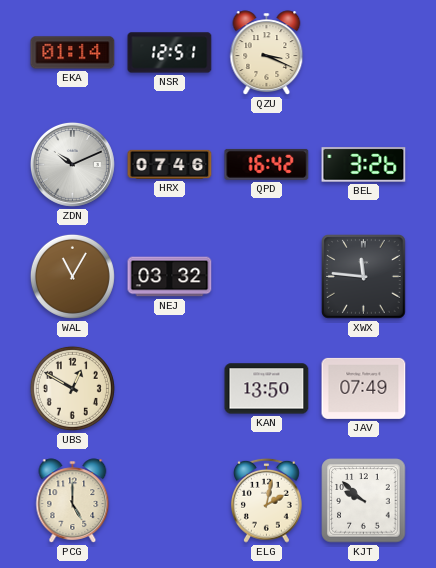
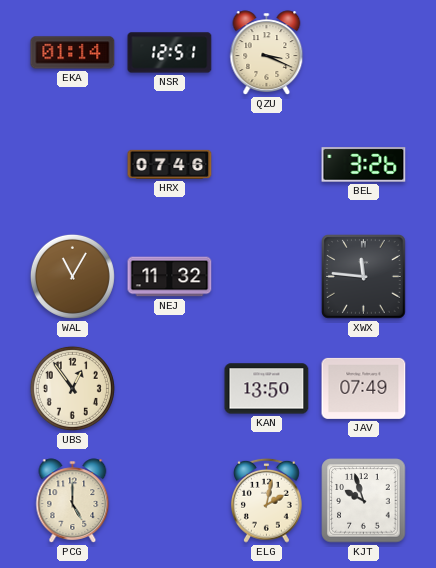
ZDN: 10:11 -> none (72, 164)
QPD: 16:42 -> none (267, 164)
NEJ: 03:32 -> 11:32 (170, 277)
UBS: 12:50 -> 12:54 (72, 388)
KJT: 9:52 -> 9:57 (364, 501)
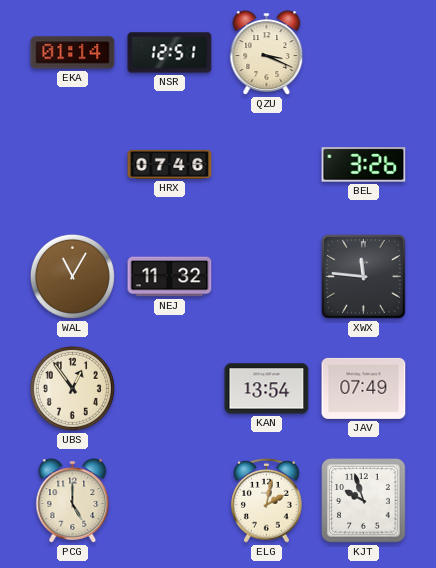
KAN: 13:50 -> 13:54 (267, 389)
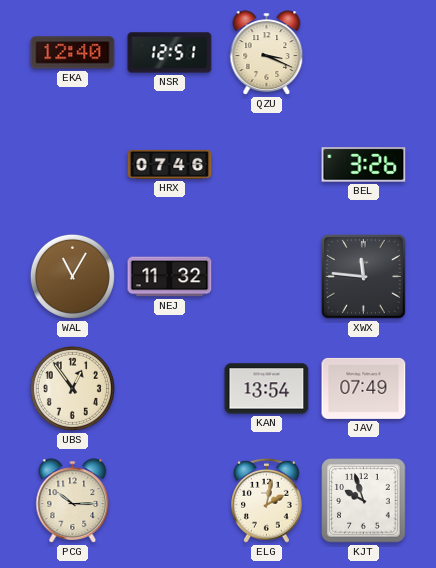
EKA: 01:14 -> 12:40 (73, 53)
PCG: 5:00 -> 10:15 (73, 501)
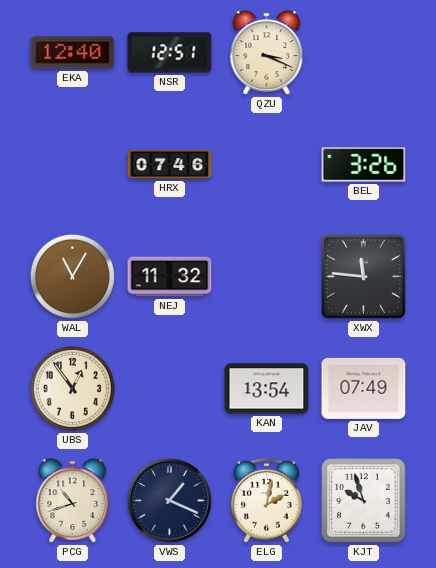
PCG: 10:15 -> 10:42 (73, 501)
VWS: none -> 1:19 (169, 500)
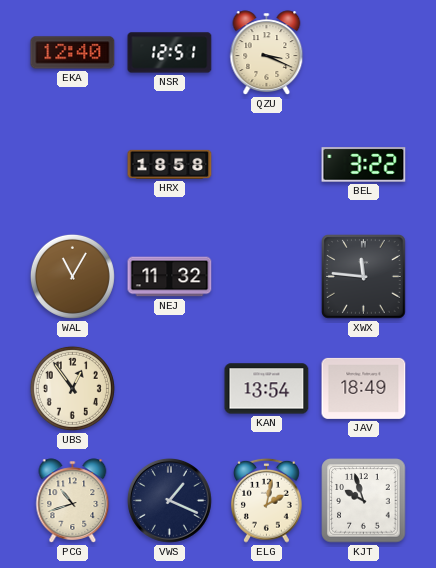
HRX: 07:46 -> 18:58 (170, 164)
BEL: 3:26 -> 3:22 (364, 165)
JAV: 07:49 -> 18:49 (364, 388)
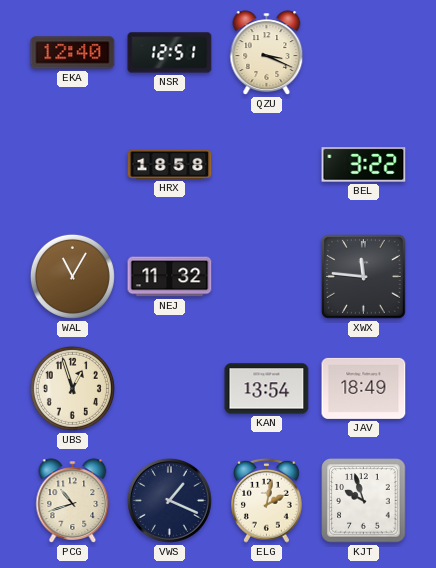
UBS: 12:54 -> 12:57 (72, 388)
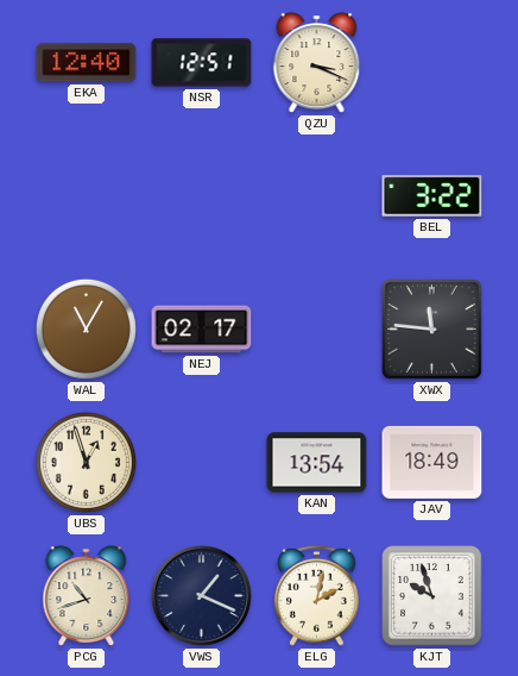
HRX: 18:58 -> none (170, 164)
NEJ: 11:32 -> 02:17 (202, 330)
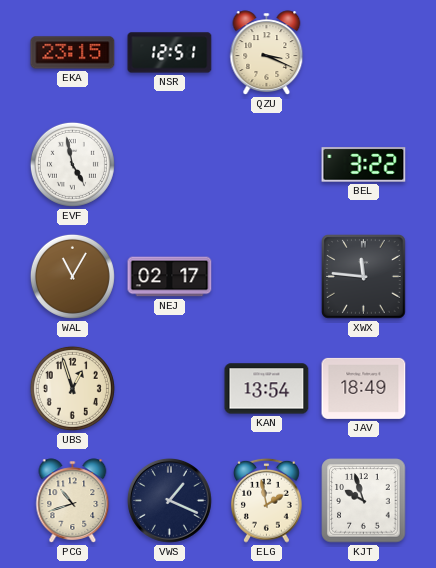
EKA: 12:40 -> 23:15 (73, 53)
EVF: none -> 4:58 (72, 164)
ELG: 2:02 -> 1:58 (267, 500)
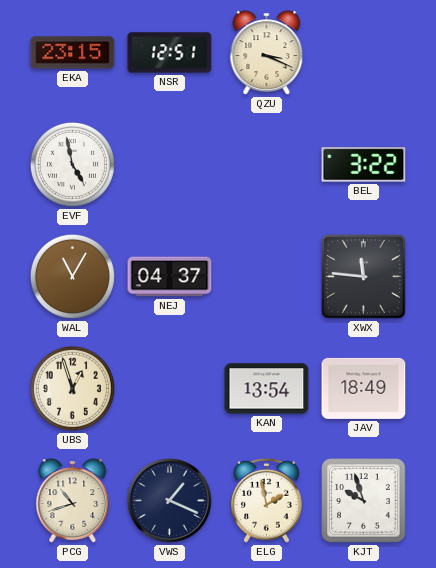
NEJ: 02:17 -> 04:37 (170, 277)
